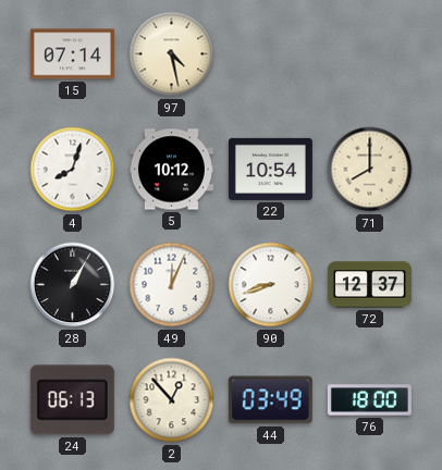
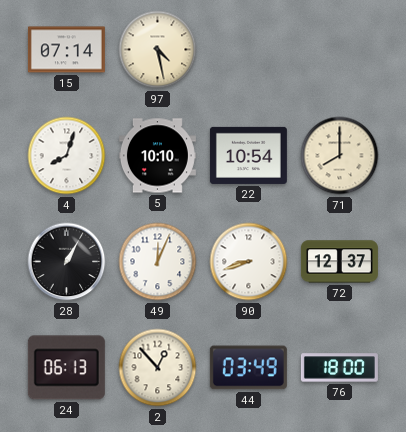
5: 10:12 -> 10:10 (157, 156)
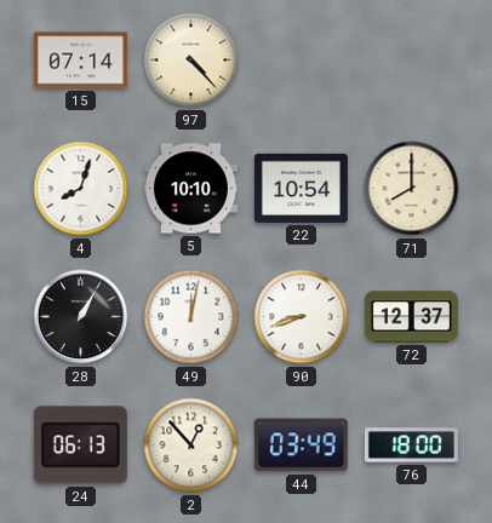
97: 4:28 -> 4:23 (191, 61)
49: 12:04 -> 12:02 (191, 317)
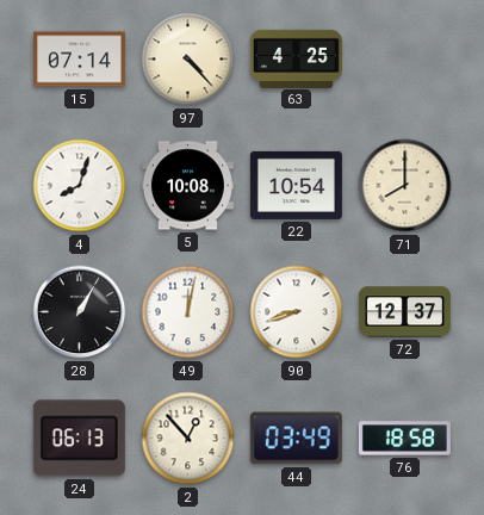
63: none -> 4:25 (296, 58)
5: 10:10 -> 10:08 (187, 186)
76: 18:00 -> 18:58 (404, 439)
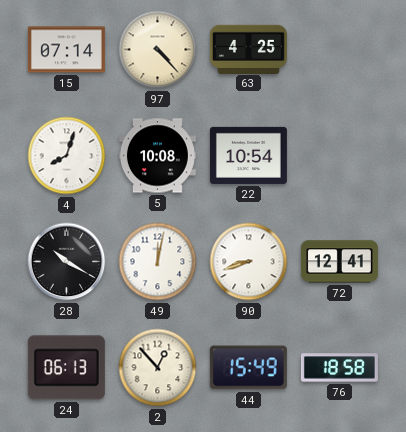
71: 8:00 -> none (405, 186)
28: 1:05 -> 10:20 (67, 262)
72: 12:37 -> 12:41 (339, 262)
44: 03:49 -> 15:49 (248, 368)
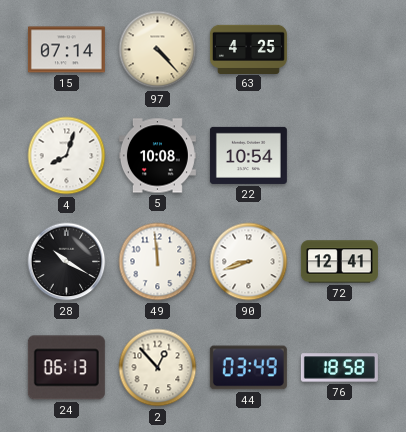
49: 12:02 -> 11:59 (158, 262)
44: 15:49 -> 03:49 (248, 368)
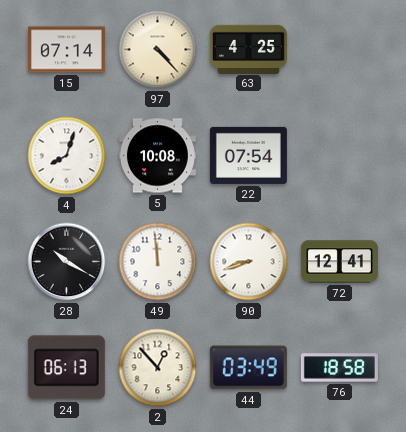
22: 10:54 -> 07:54 (248, 155)
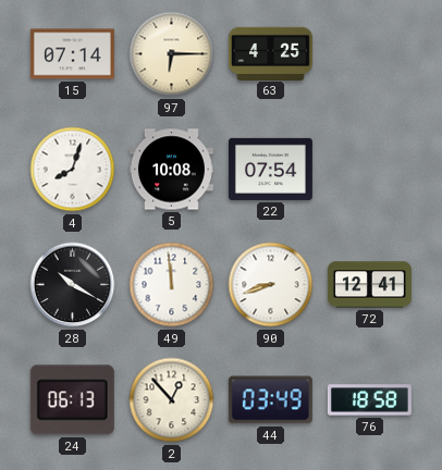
97: 4:23 -> 6:15 (172, 54)
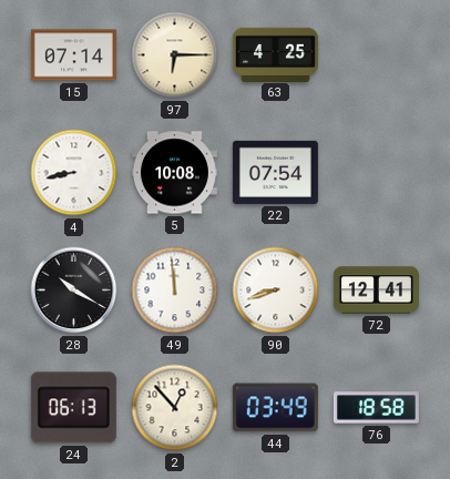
4: 8:03 -> 8:43 (74, 173)
